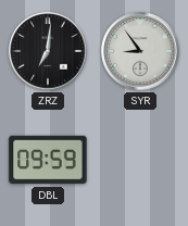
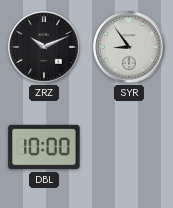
ZRZ: 7:01 -> 10:11 (44, 47)
DBL: 09:59 -> 10:00 (44, 147)
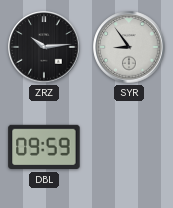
ZRZ: 10:11 -> 10:14 (44, 47)
DBL: 10:00 -> 09:59 (44, 147)
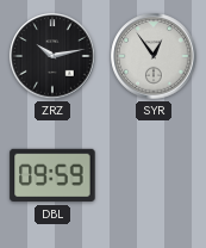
ZRZ: 10:14 -> 10:13 (52, 56)
SYR: 8:54 -> 12:54 (154, 56)
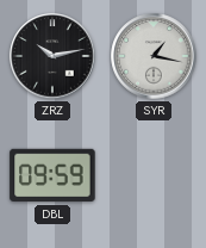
SYR: 12:54 -> 1:17 (154, 56)
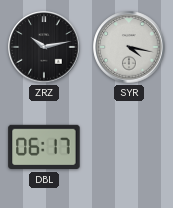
SYR: 1:17 -> 4:17 (129, 47)
DBL: 09:59 -> 06:17 (44, 147)
